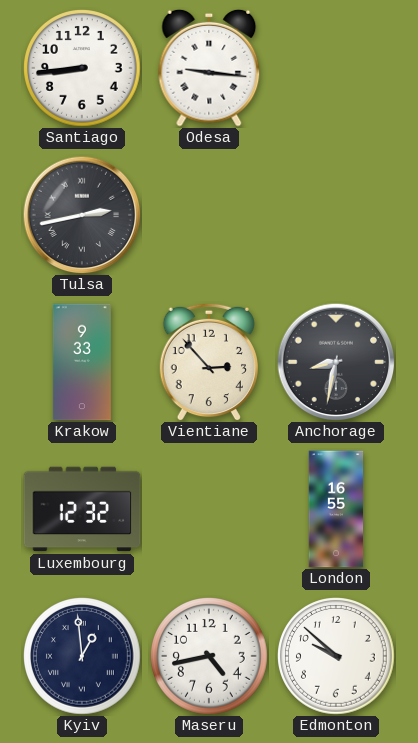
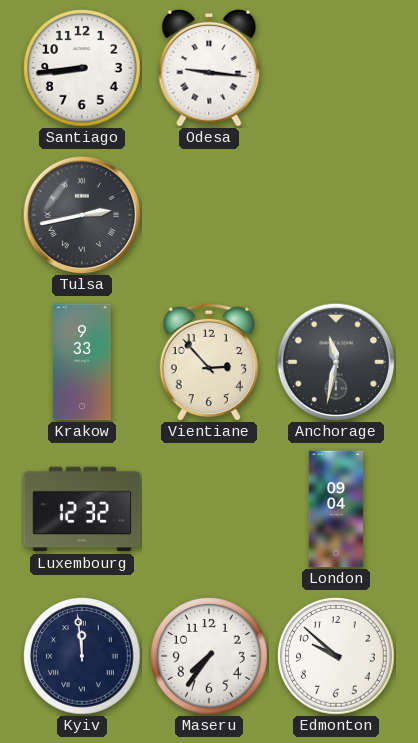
Anchorage: 8:32 -> 11:32 (336, 362)
London: 16:55 -> 09:04 (336, 509)
Kyiv: 12:59 -> 11:59 (82, 656)
Maseru: 4:43 -> 7:36 (209, 656)
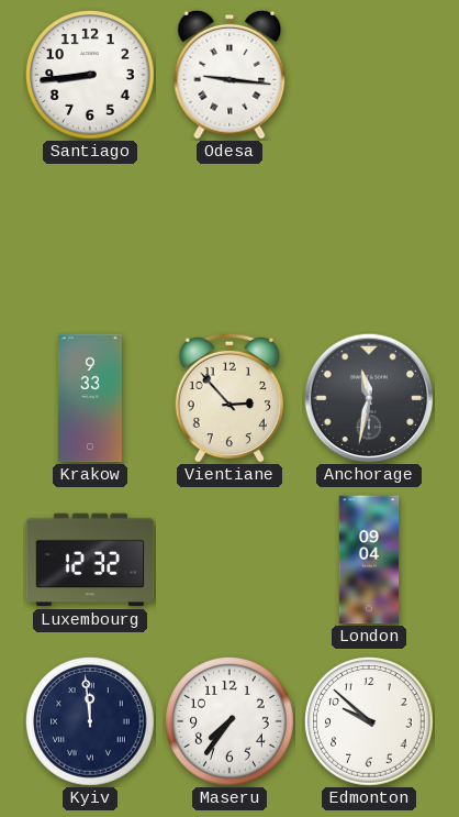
Tulsa: 2:43 -> none (82, 215)
